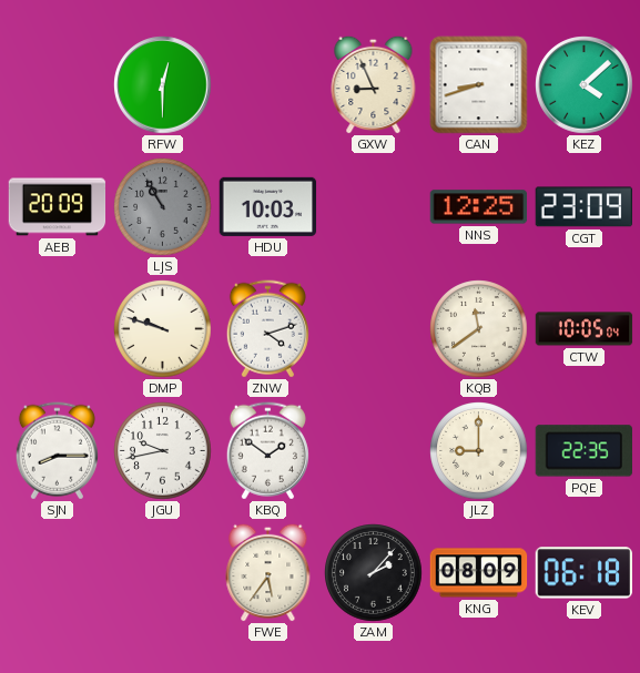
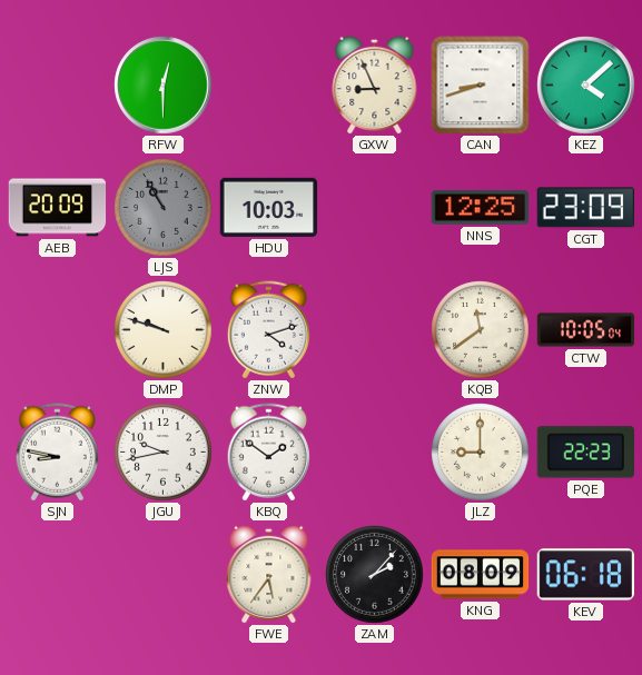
SJN: 8:15 -> 8:47 (57, 453)
PQE: 22:35 -> 22:23 (585, 453)
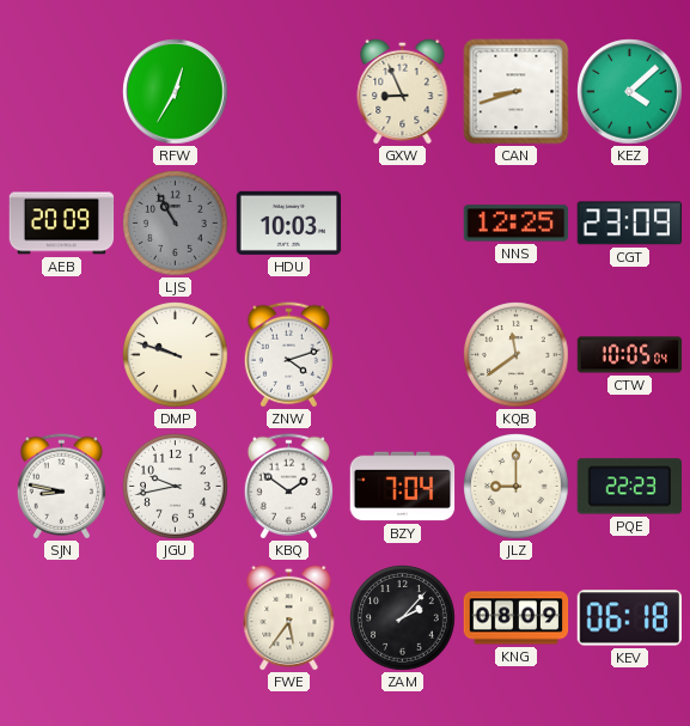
RFW: 12:30 -> 12:35 (176, 92)
BZY: none -> 7:04 (403, 487)
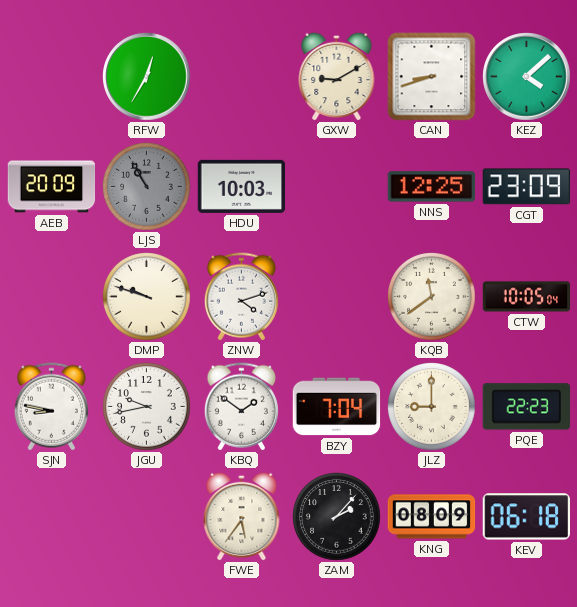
GXW: 8:56 -> 9:10 (337, 76)
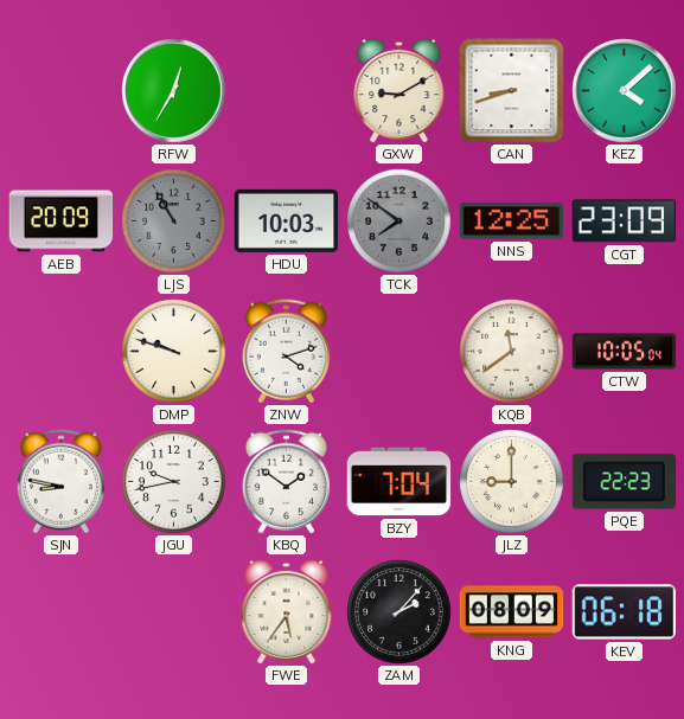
TCK: none -> 7:51 (399, 222)
